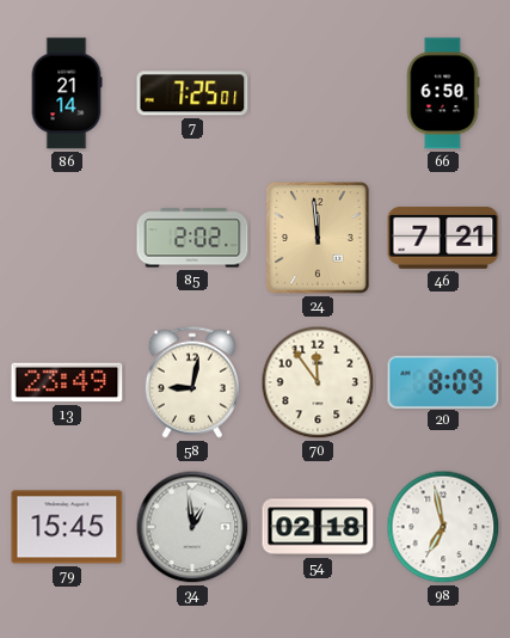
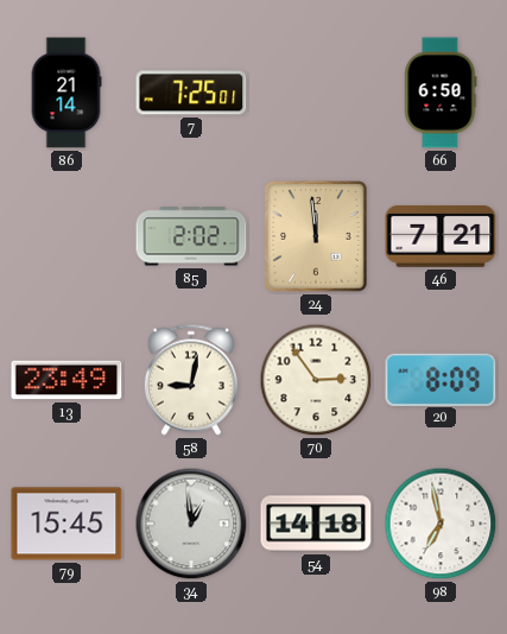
70: 11:54 -> 2:54 (316, 380)
54: 02:18 -> 14:18 (316, 524)
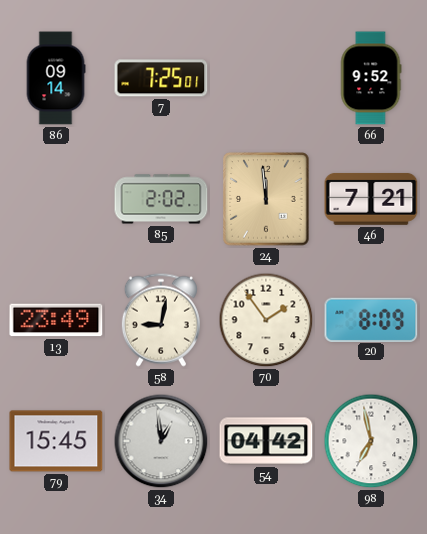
86: 21:14 -> 09:14 (56, 78)
66: 6:50 -> 9:52 (371, 78)
70: 2:54 -> 1:54 (266, 320)
54: 14:18 -> 04:42 (266, 441)
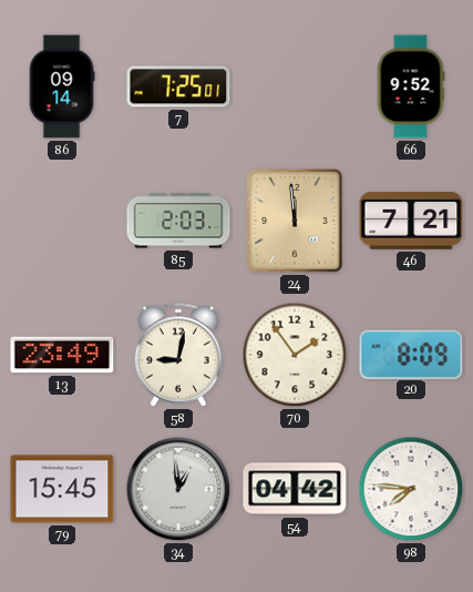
85: 2:02 -> 2:03 (178, 221)
98: 6:58 -> 7:46 (411, 489)
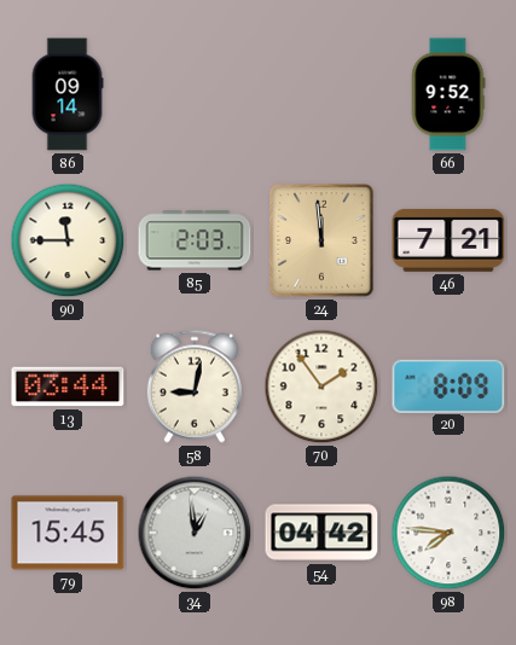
7: 7:25 -> none (178, 86)
90: none -> 11:45 (68, 240)
13: 23:49 -> 03:44 (68, 387)
